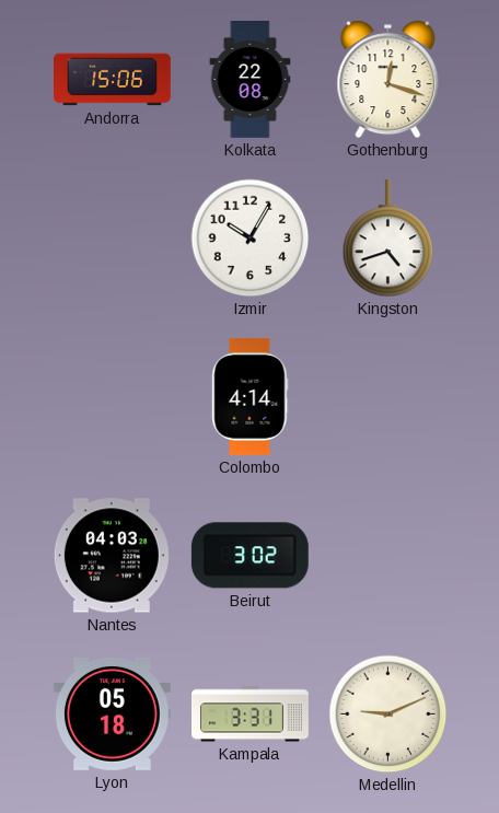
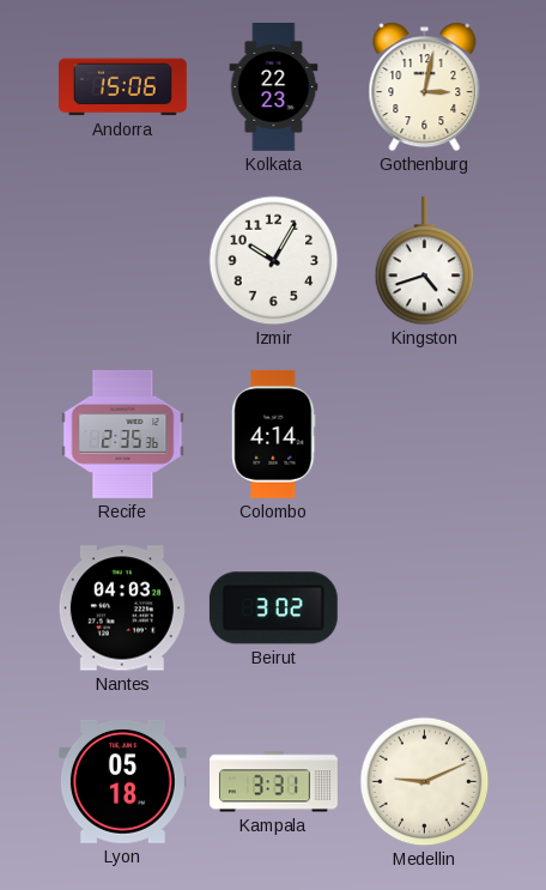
Kolkata: 22:08 -> 22:23 (274, 87)
Gothenburg: 12:18 -> 3:02 (425, 87)
Recife: none -> 2:35 (123, 434)
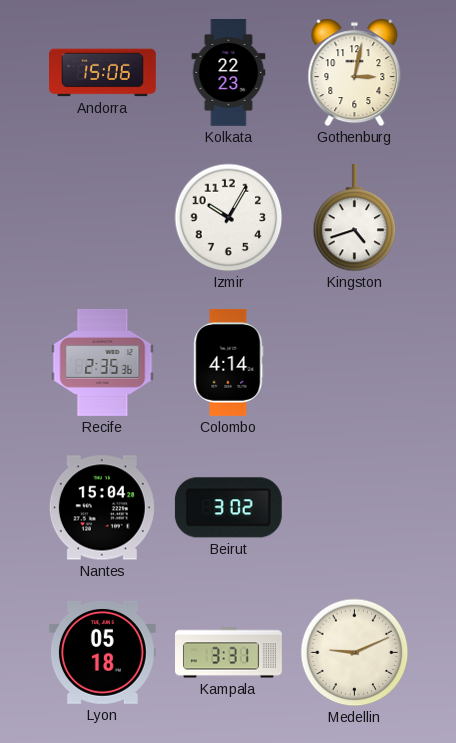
Nantes: 04:03 -> 15:04 (102, 508)
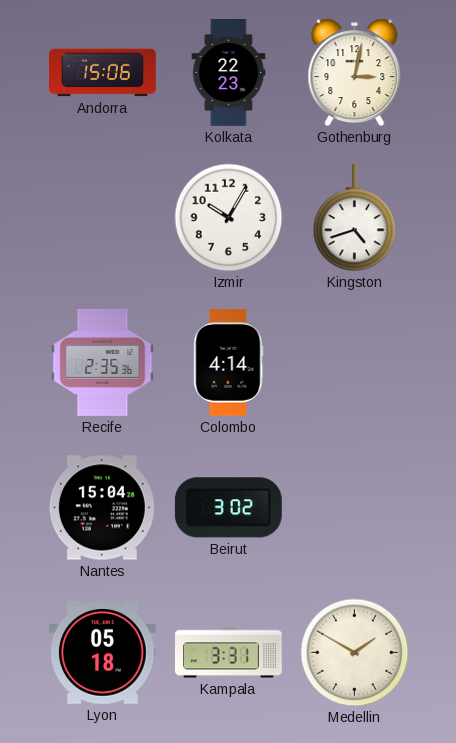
Medellin: 9:11 -> 1:50 (355, 653)
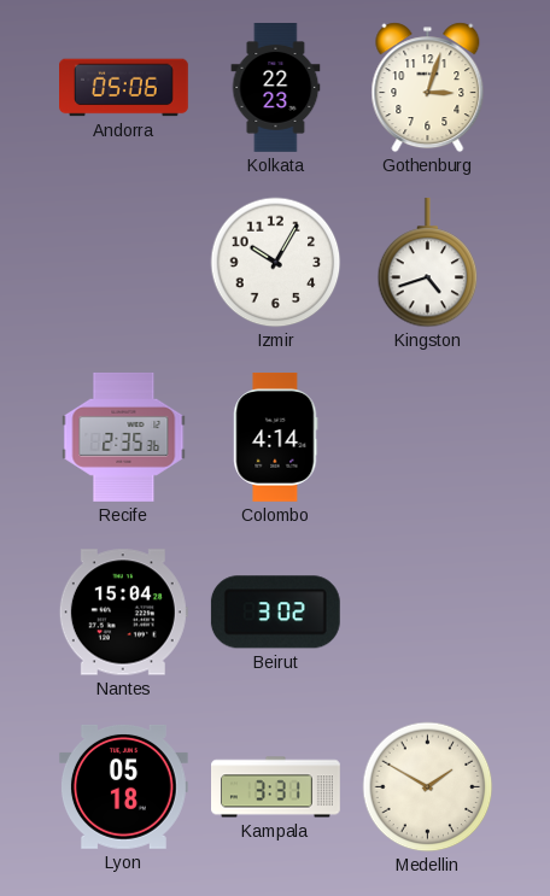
Andorra: 15:06 -> 05:06 (124, 88)
Gothenburg: 3:02 -> 3:03 (428, 88)
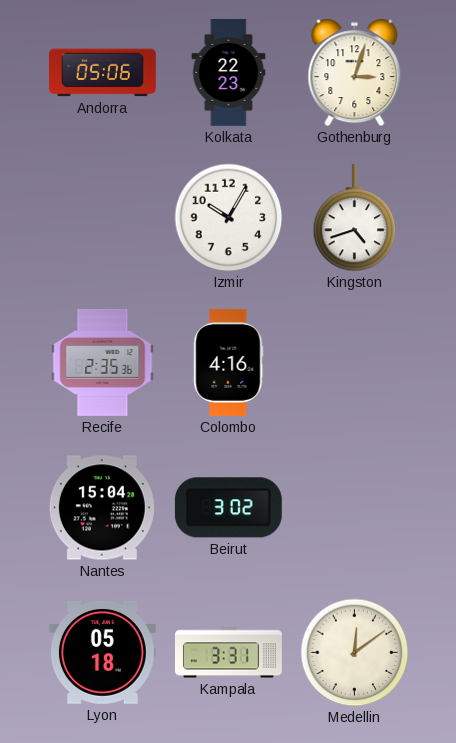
Colombo: 4:14 -> 4:16 (229, 363)
Medellin: 1:50 -> 12:09 (355, 653)
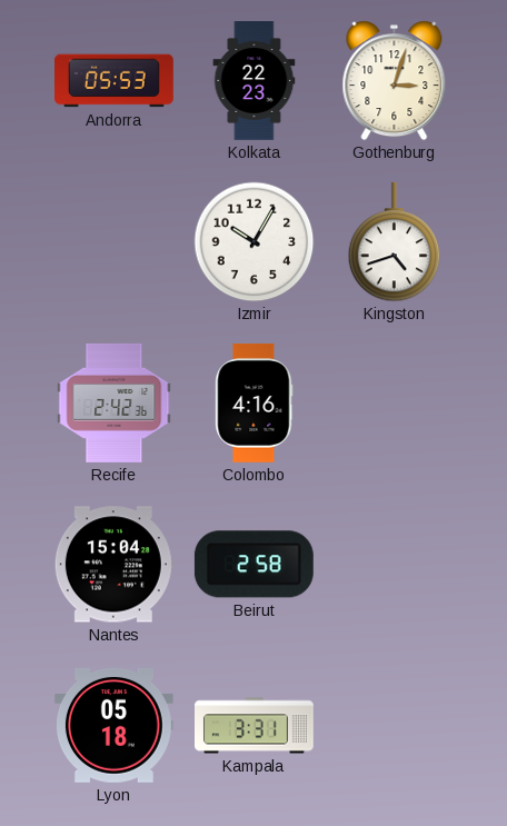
Andorra: 05:06 -> 05:53 (115, 81)
Recife: 2:35 -> 2:42 (115, 402)
Beirut: 3:02 -> 2:58 (254, 565)
Medellin: 12:09 -> none (355, 653)
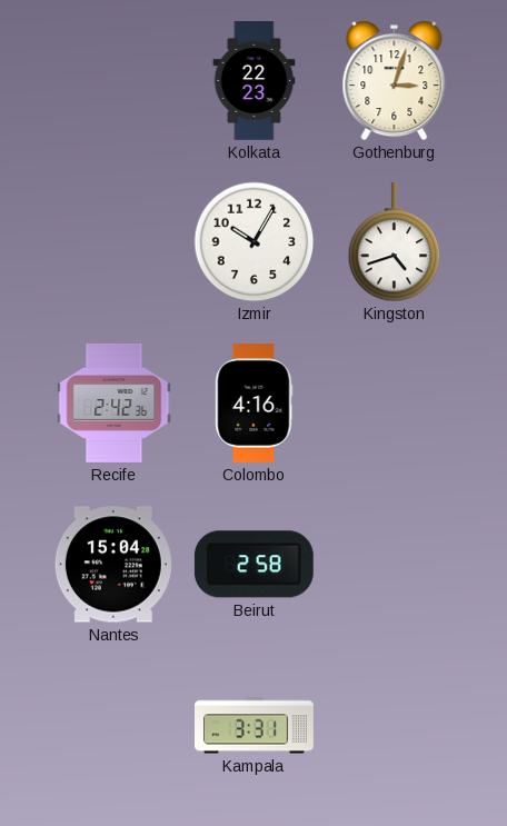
Andorra: 05:53 -> none (115, 81)
Lyon: 05:18 -> none (113, 725)
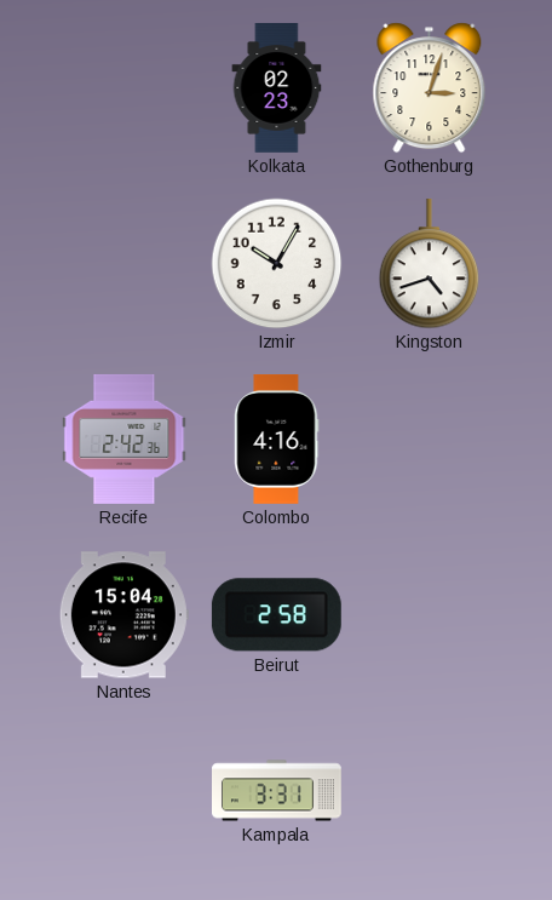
Kolkata: 22:23 -> 02:23 (277, 88)
